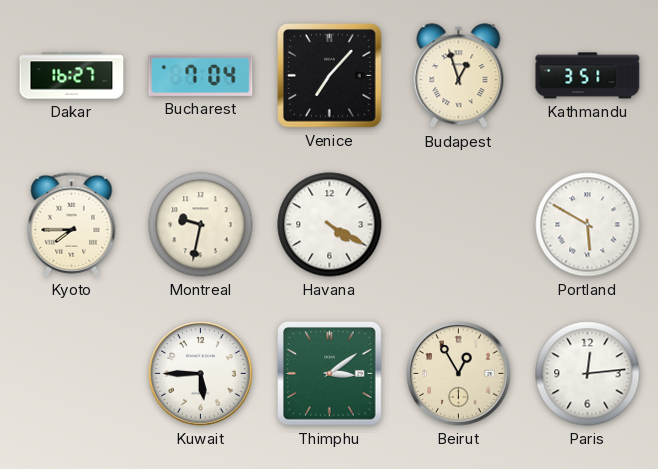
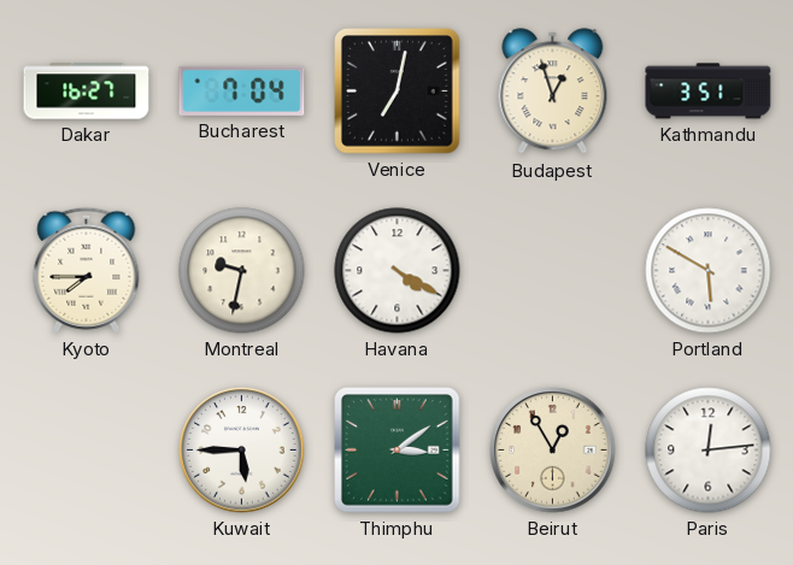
Venice: 7:07 -> 7:02 (398, 92)
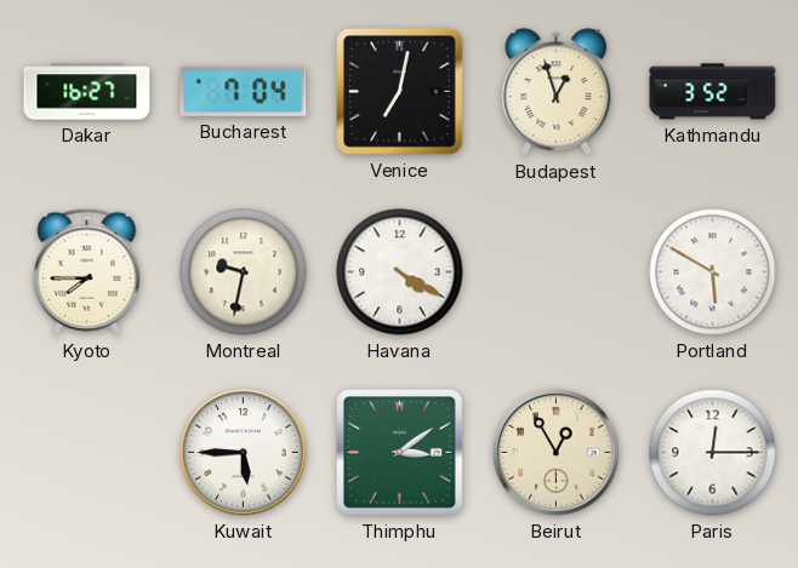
Kathmandu: 3:51 -> 3:52 (713, 92)
Paris: 12:14 -> 12:15 (713, 453)
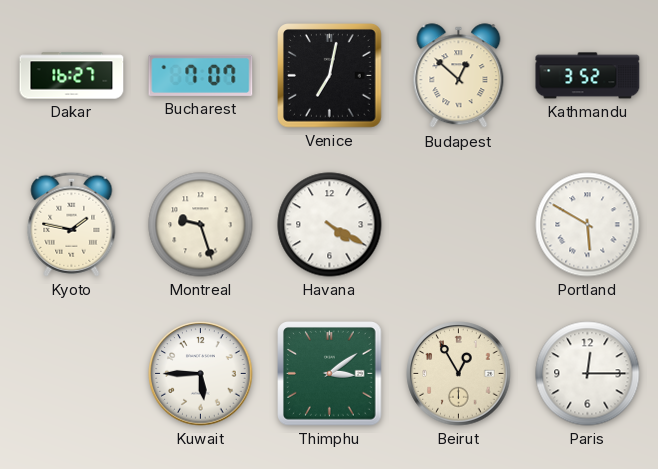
Bucharest: 7:04 -> 7:07 (201, 75)
Budapest: 12:57 -> 12:52 (459, 76)
Kyoto: 7:45 -> 1:47 (72, 224)
Montreal: 9:32 -> 9:27 (201, 225)
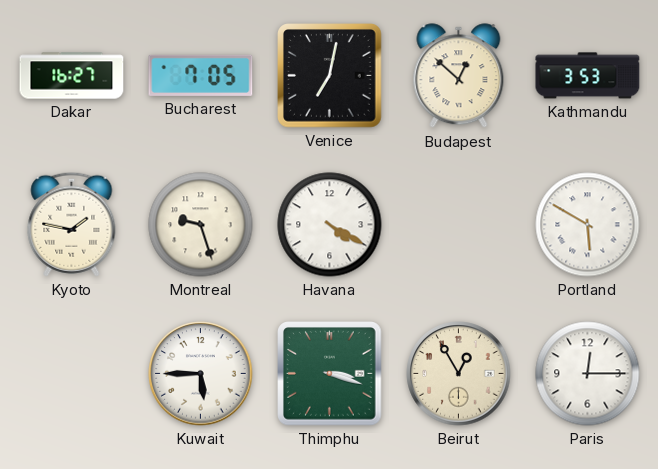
Bucharest: 7:07 -> 7:05 (201, 75)
Kathmandu: 3:52 -> 3:53 (588, 76)
Thimphu: 3:09 -> 3:18 (330, 374)
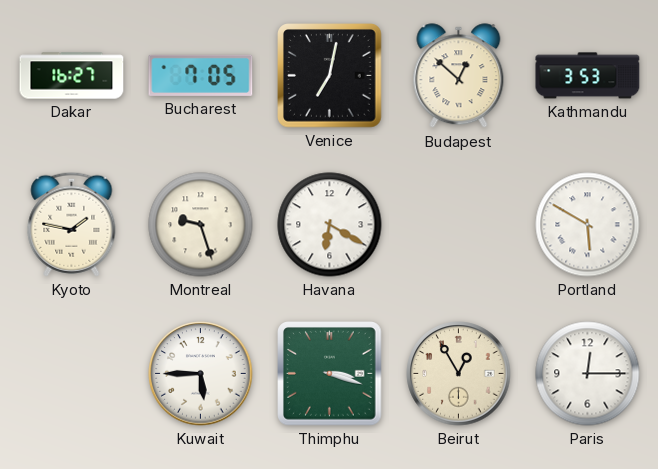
Havana: 4:20 -> 6:20 (330, 225)
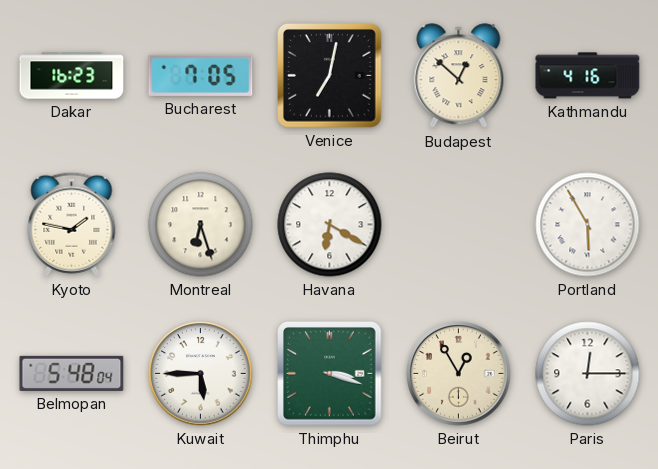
Dakar: 16:27 -> 16:23 (72, 76)
Kathmandu: 3:53 -> 4:16 (588, 76)
Montreal: 9:27 -> 6:27 (201, 225)
Portland: 5:50 -> 5:55 (588, 225)
Belmopan: none -> 5:48 (72, 373)
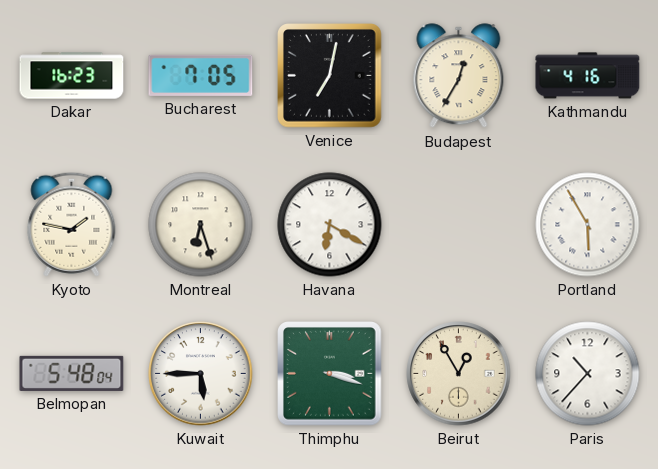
Budapest: 12:52 -> 12:35 (459, 76)
Paris: 12:15 -> 10:37 (588, 374)
